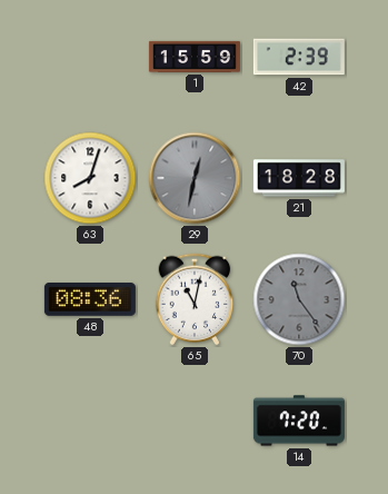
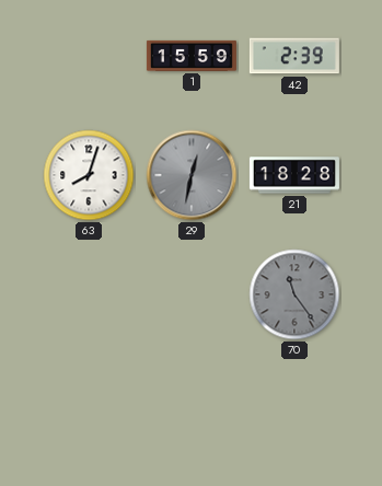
48: 08:36 -> none (90, 299)
65: 11:02 -> none (195, 299)
14: 7:20 -> none (299, 421)
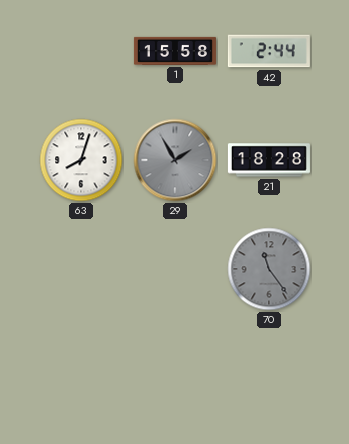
1: 15:59 -> 15:58 (175, 51)
42: 2:39 -> 2:44 (269, 51)
29: 12:32 -> 1:55 (175, 160)
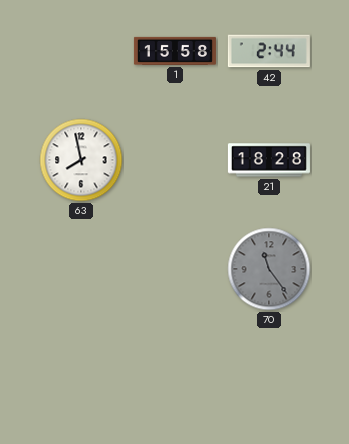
63: 8:03 -> 7:58 (81, 160)
29: 1:55 -> none (175, 160)
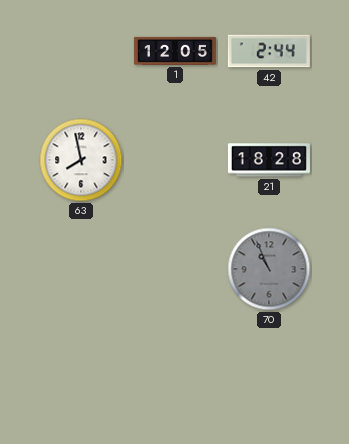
1: 15:58 -> 12:05 (175, 51)
70: 11:24 -> 10:56 (269, 269)
